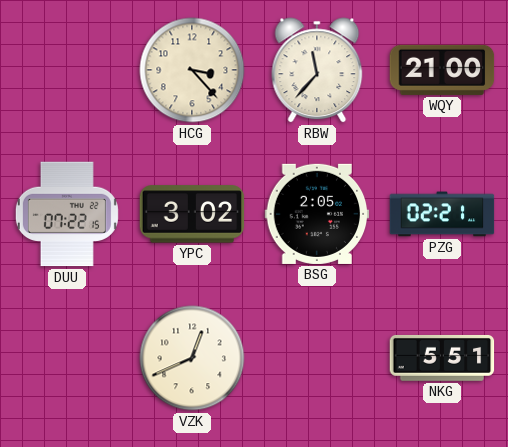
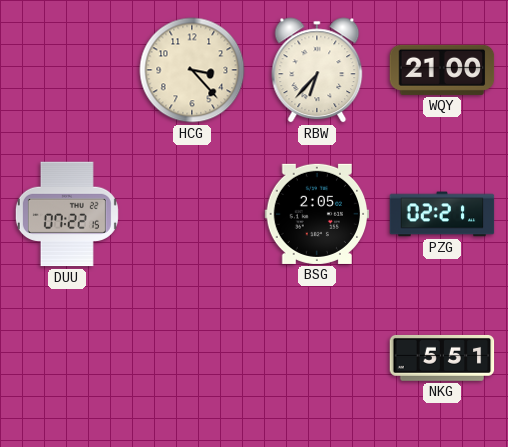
RBW: 11:37 -> 6:37 (317, 70)
YPC: 3:02 -> none (192, 214)
VZK: 12:41 -> none (192, 358)
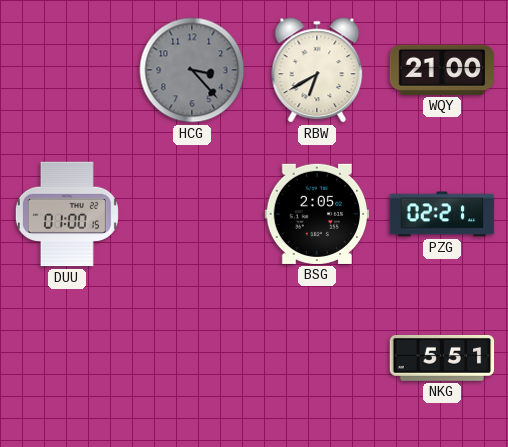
HCG dial: cream -> grey (192, 70)
RBW: 6:37 -> 6:40 (317, 70)
DUU: 07:22 -> 01:00 (67, 214)
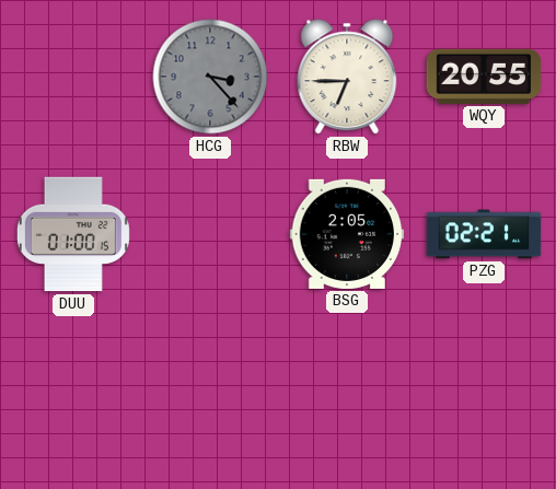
RBW: 6:40 -> 6:45 (347, 77)
WQY: 21:00 -> 20:55 (484, 77)
NKG: 5:51 -> none (442, 358)
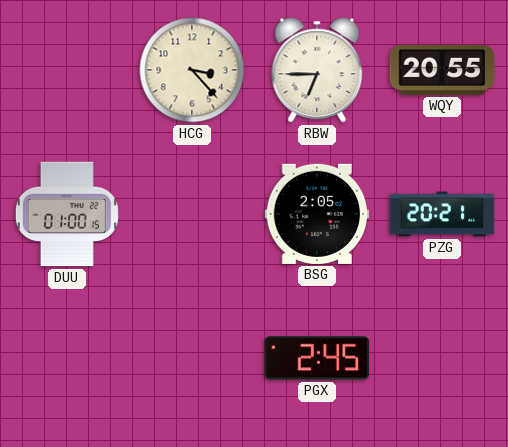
HCG dial: grey -> cream (192, 70)
PZG: 02:21 -> 20:21 (442, 214)
PGX: none -> 2:45 (317, 358)
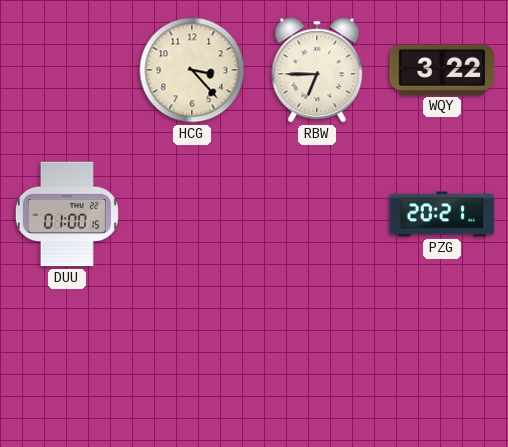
WQY: 20:55 -> 3:22 (442, 70)
BSG: 2:05 -> none (317, 214)
PGX: 2:45 -> none (317, 358)
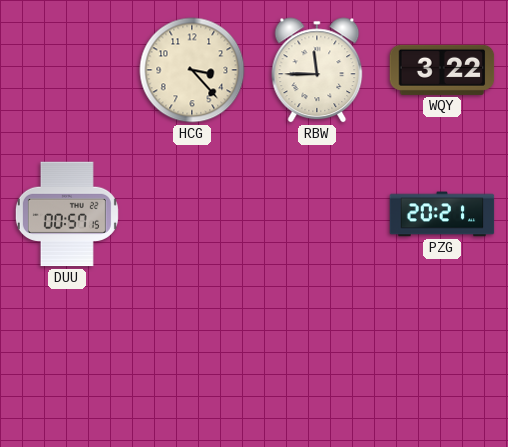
RBW: 6:45 -> 11:45 (317, 70)
DUU: 01:00 -> 00:57 (67, 214)
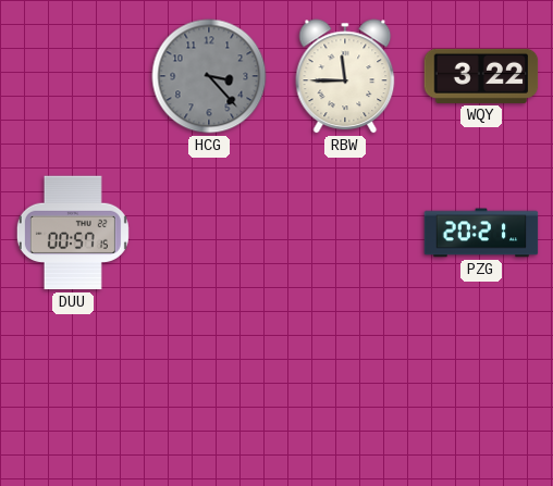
HCG dial: cream -> grey (209, 76)
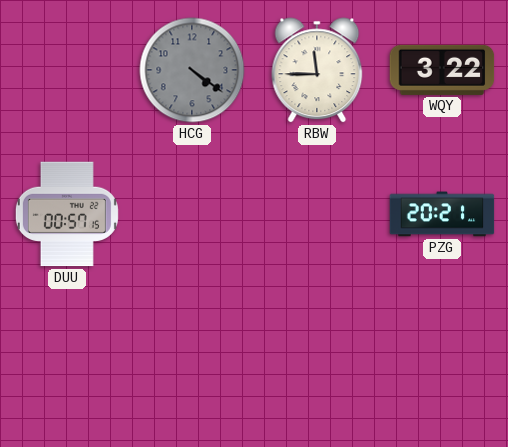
HCG: 3:23 -> 4:21 (192, 70)
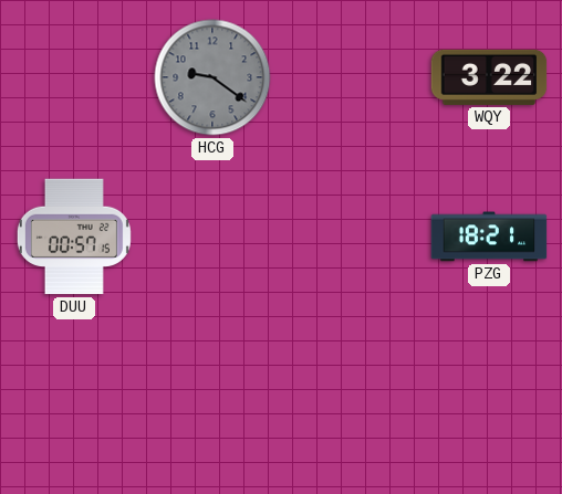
HCG: 4:21 -> 9:21 (212, 77)
RBW: 11:45 -> none (317, 70)
PZG: 20:21 -> 18:21 (489, 237)
